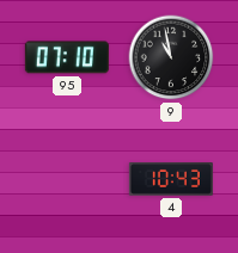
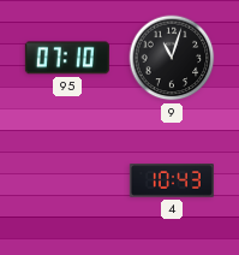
9: 10:58 -> 11:03 (172, 58)
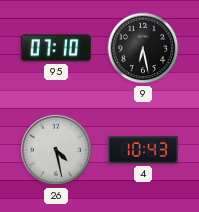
9: 11:03 -> 6:28 (143, 48)
26: none -> 4:28 (56, 150)
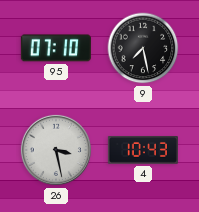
9: 6:28 -> 7:28 (143, 48)
26: 4:28 -> 3:28 (56, 150)
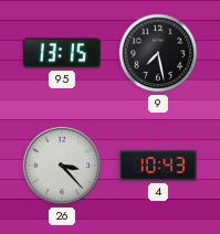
95: 07:10 -> 13:15 (62, 53)
26: 3:28 -> 3:23 (62, 166)
